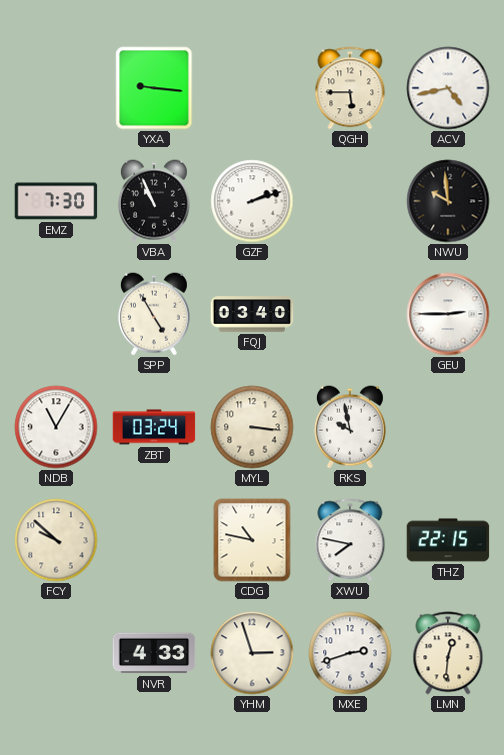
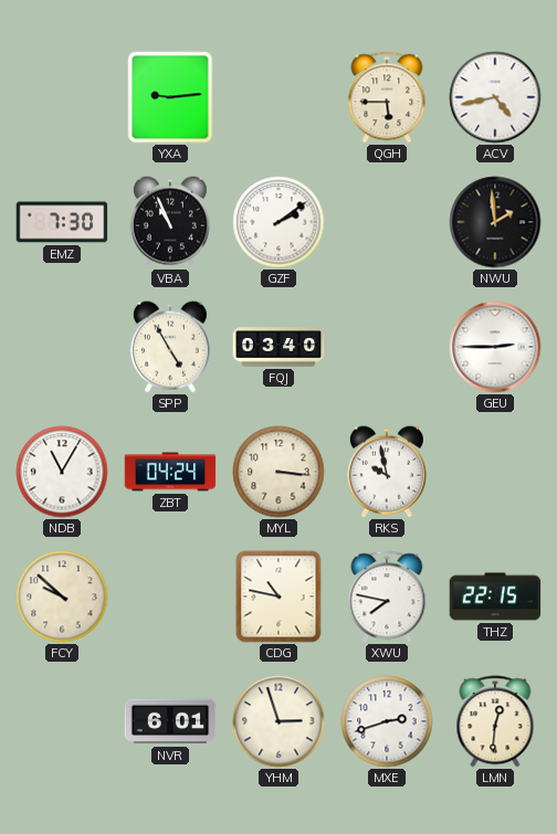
YXA: 9:16 -> 9:14 (170, 97)
GZF: 2:12 -> 2:09 (278, 222)
NWU: 9:59 -> 1:59 (495, 222)
ZBT: 03:24 -> 04:24 (170, 472)
NVR: 4:33 -> 6:01 (170, 721)
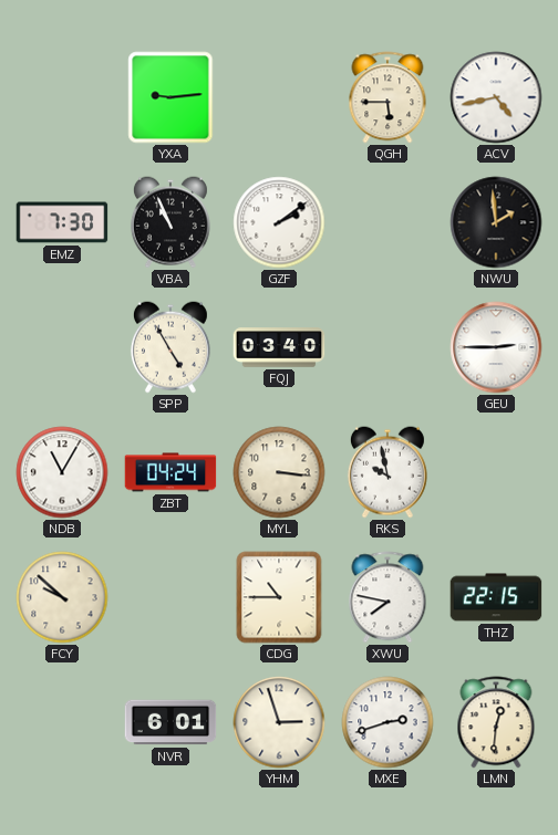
CDG: 10:47 -> 10:45 (279, 597)
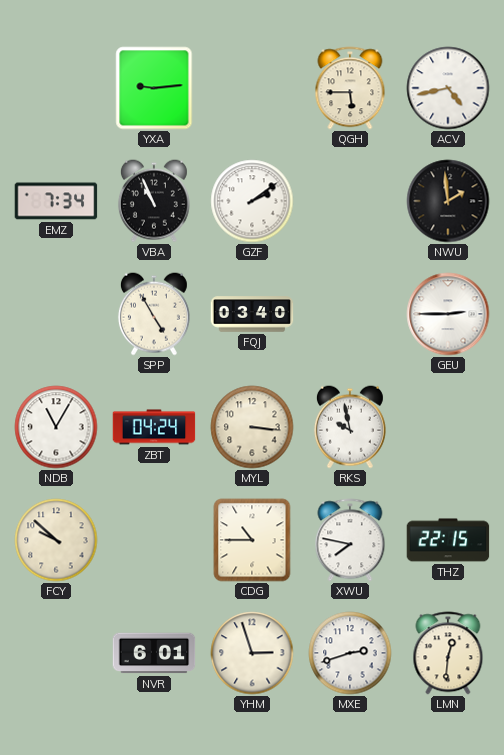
EMZ: 7:30 -> 7:34 (56, 201)
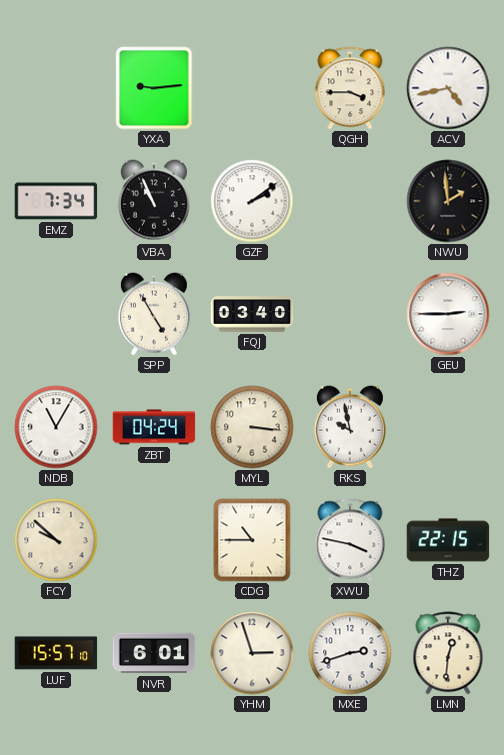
QGH: 5:45 -> 3:45 (350, 88)
XWU: 7:47 -> 3:47 (350, 540)
LUF: none -> 15:57 (56, 653)
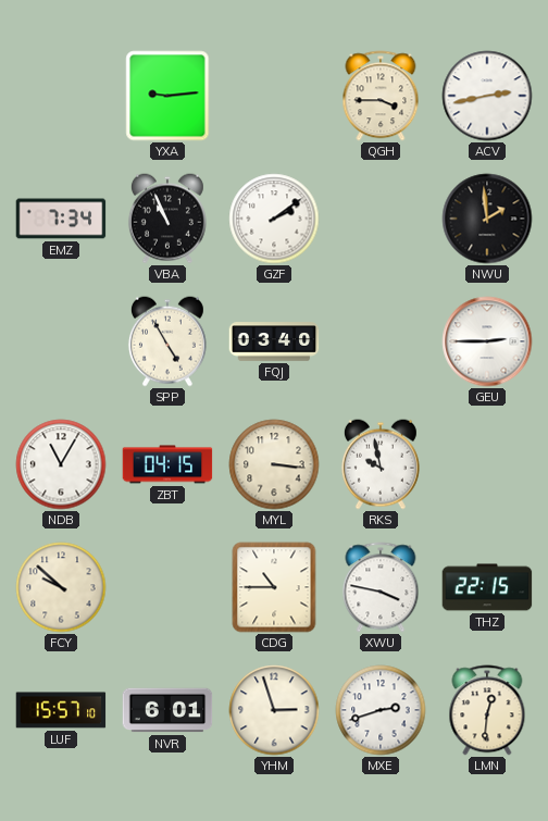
ACV: 4:43 -> 2:43 (487, 96)
ZBT: 04:24 -> 04:15 (167, 464)
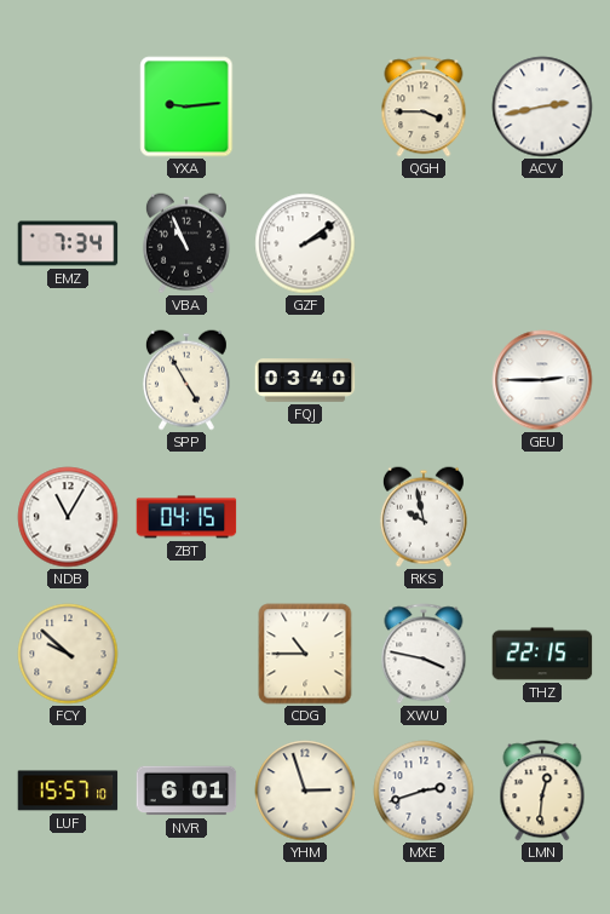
NWU: 1:59 -> none (487, 219)
MYL: 3:16 -> none (274, 464)
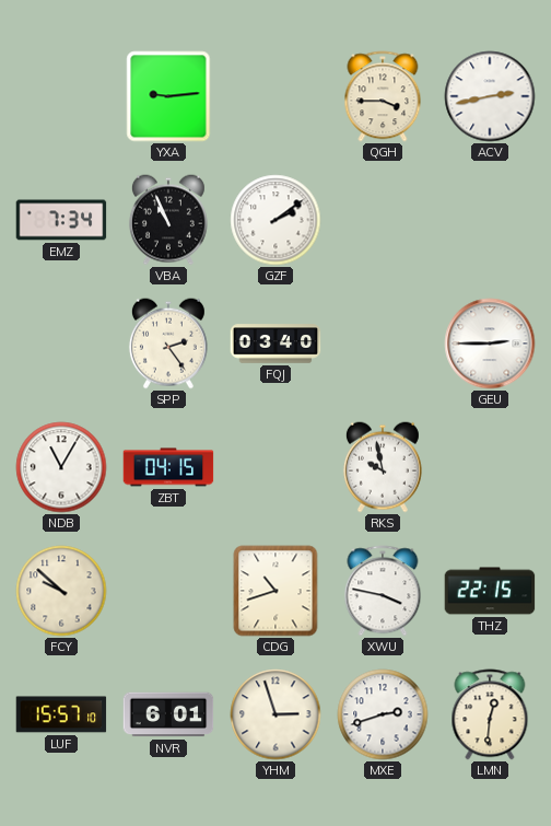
SPP: 4:55 -> 2:24 (168, 344)
CDG: 10:45 -> 10:42 (275, 591)
